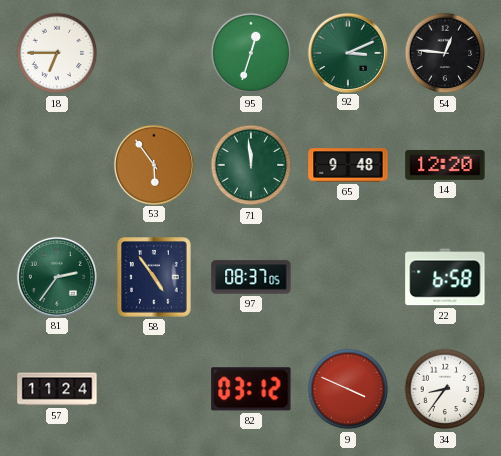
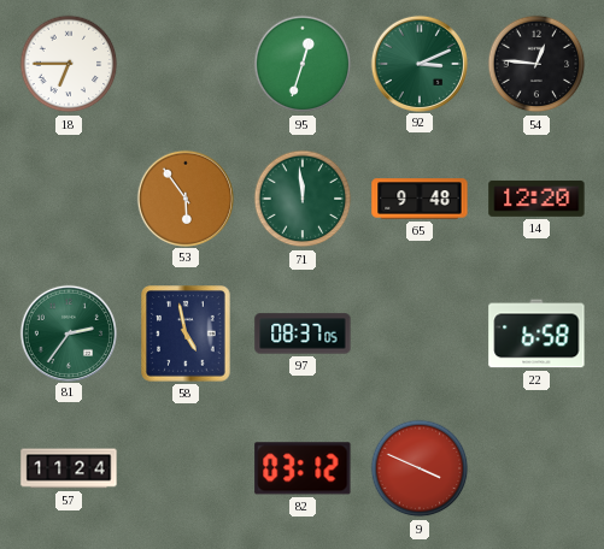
58: 4:54 -> 4:58 (186, 333)
34: 8:36 -> none (445, 389)
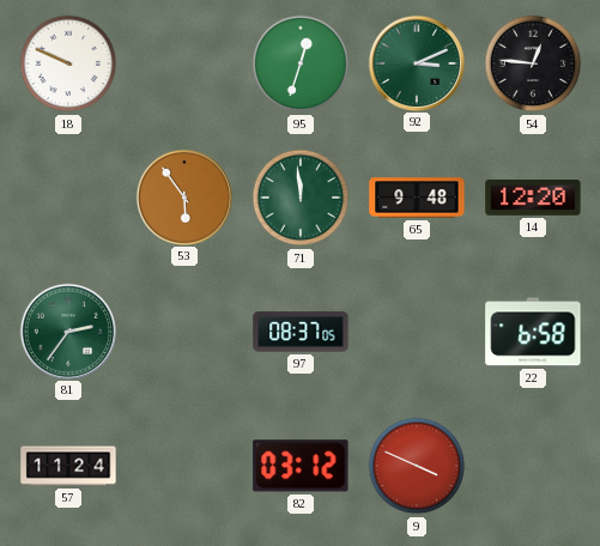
18: 6:45 -> 9:49 (68, 63)
58: 4:58 -> none (186, 333)
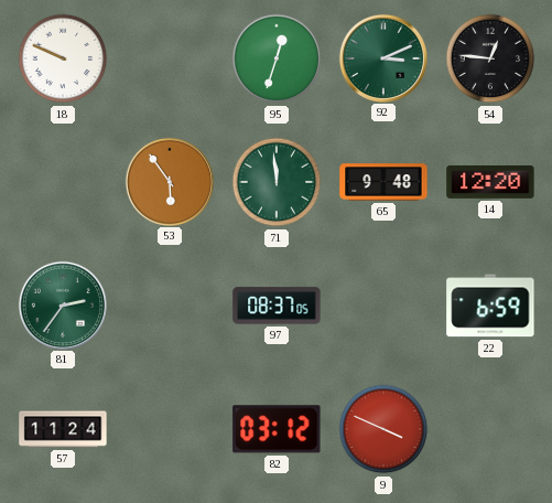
22: 6:58 -> 6:59 (490, 306)
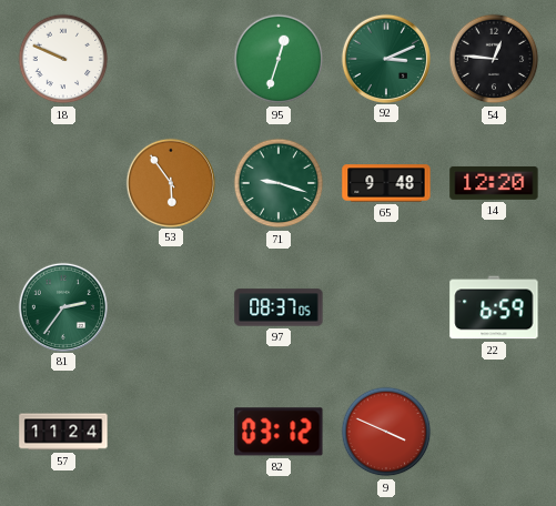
71: 11:59 -> 9:18 (279, 183)
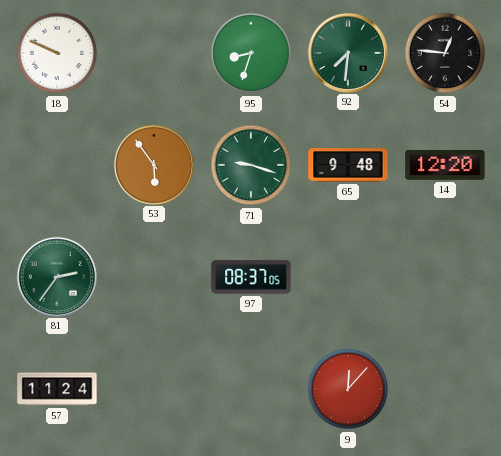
95: 12:33 -> 8:33 (251, 53)
92: 3:11 -> 7:31 (347, 52)
22: 6:59 -> none (494, 307)
82: 03:12 -> none (279, 432)
9: 3:49 -> 12:07 (348, 389)
